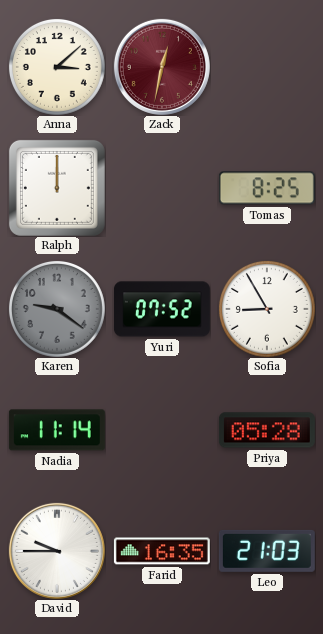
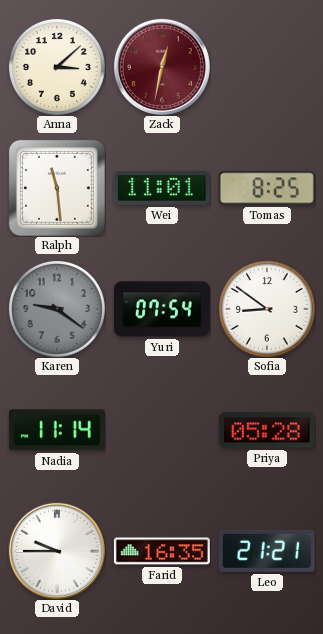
Ralph: 12:00 -> 11:29 (57, 188)
Wei: none -> 11:01 (162, 188)
Yuri: 07:52 -> 07:54 (162, 309)
Sofia: 8:55 -> 8:51 (267, 309)
Leo: 21:03 -> 21:21 (267, 551)
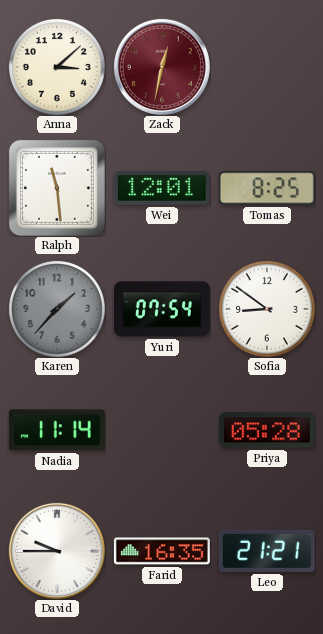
Wei: 11:01 -> 12:01 (162, 188)
Karen: 9:21 -> 1:37 (57, 309)
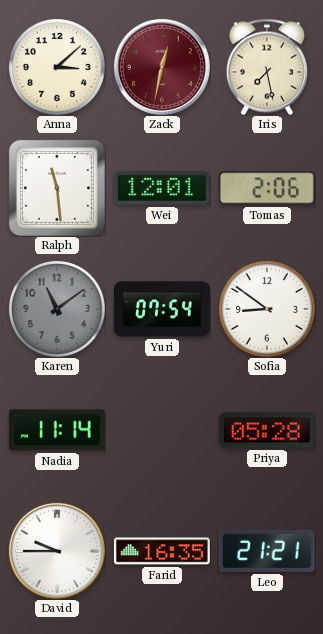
Iris: none -> 7:28 (267, 67)
Tomas: 8:25 -> 2:06 (267, 188)
Karen: 1:37 -> 11:09 (57, 309)
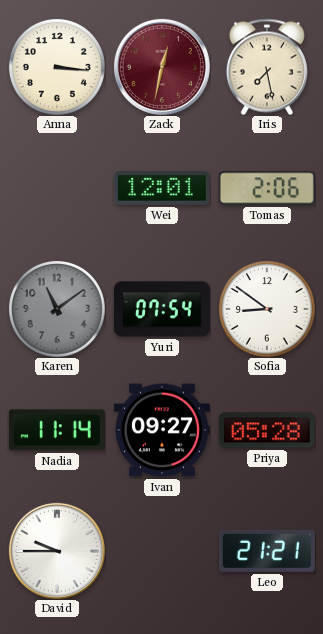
Anna: 3:08 -> 3:16 (57, 67)
Ralph: 11:29 -> none (57, 188)
Ivan: none -> 09:27 (162, 430)
Farid: 16:35 -> none (162, 551)
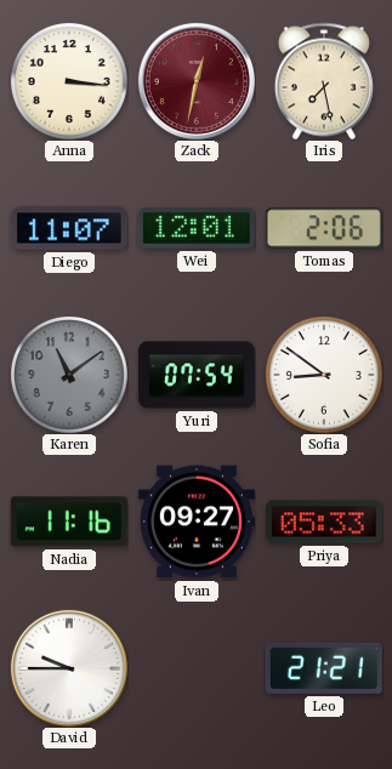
Diego: none -> 11:07 (69, 228)
Nadia: 11:14 -> 11:16 (69, 522)
Priya: 05:28 -> 05:33 (324, 522)
